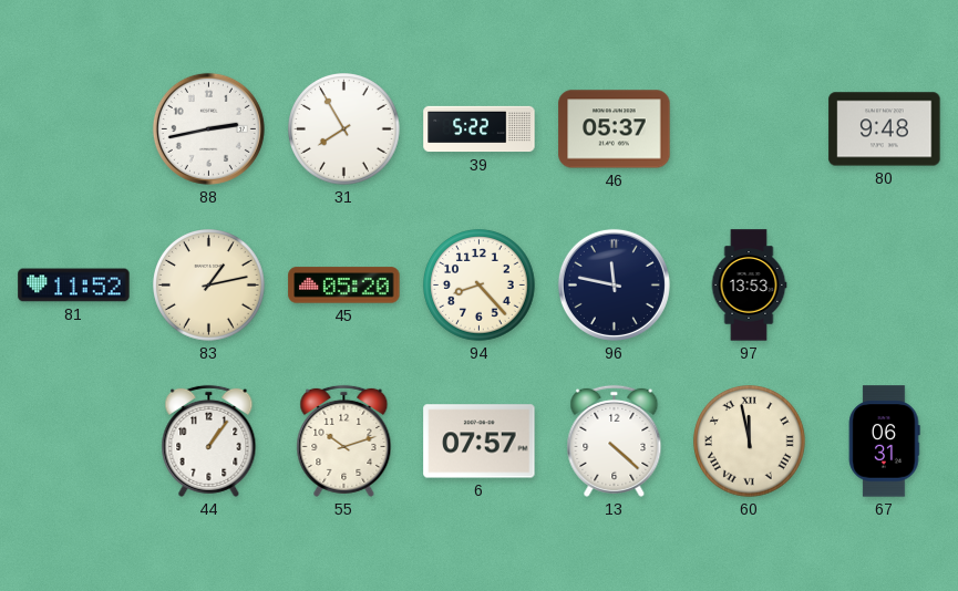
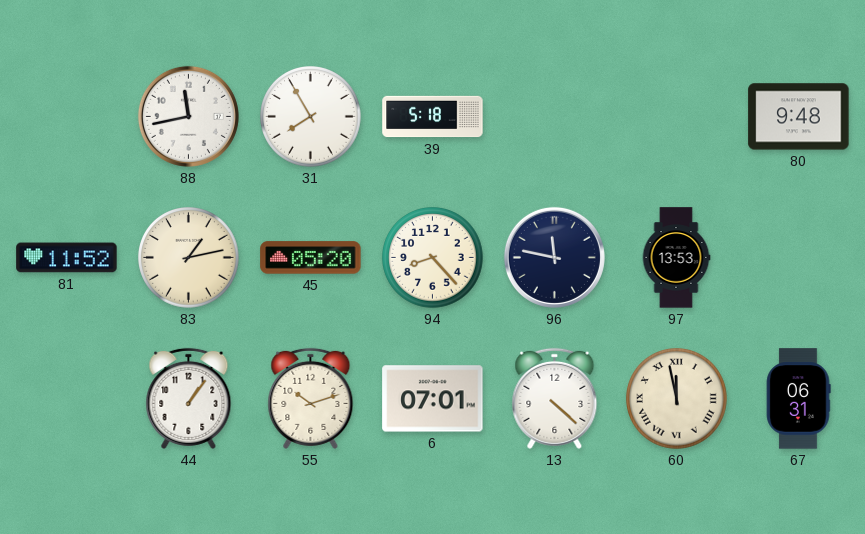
88: 2:43 -> 11:43 (188, 116)
39: 5:22 -> 5:18 (433, 117)
46: 05:37 -> none (615, 129)
6: 07:57 -> 07:01 (433, 399)
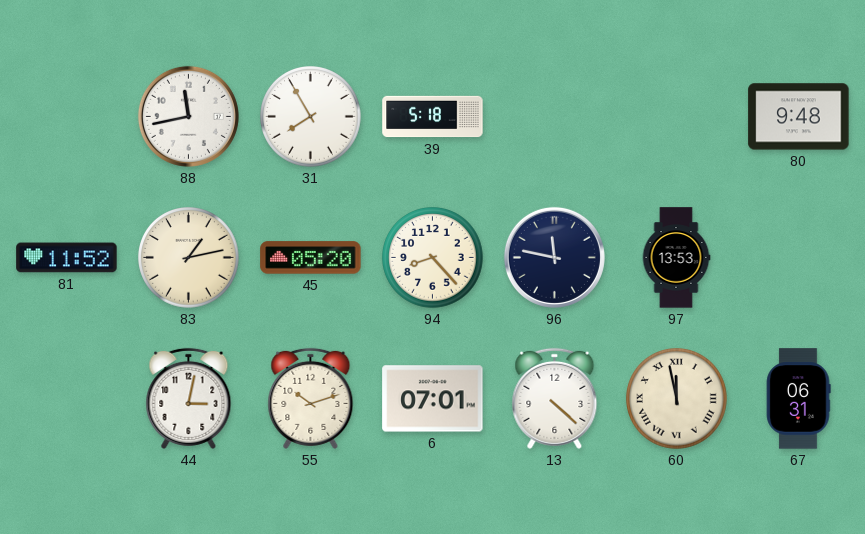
44: 1:06 -> 3:02 (189, 398)
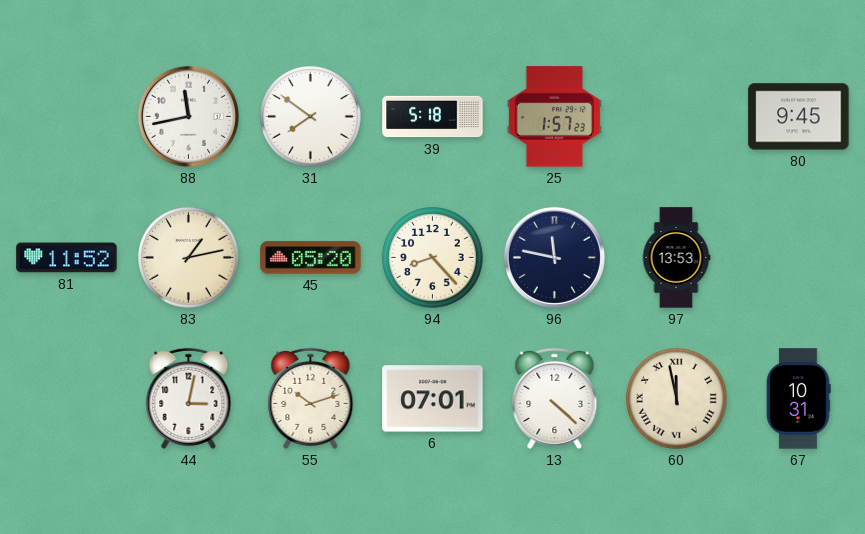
31: 7:55 -> 7:51 (311, 117)
25: none -> 1:57 (554, 117)
80: 9:48 -> 9:45 (799, 117)
67: 06:31 -> 10:31 (798, 399)
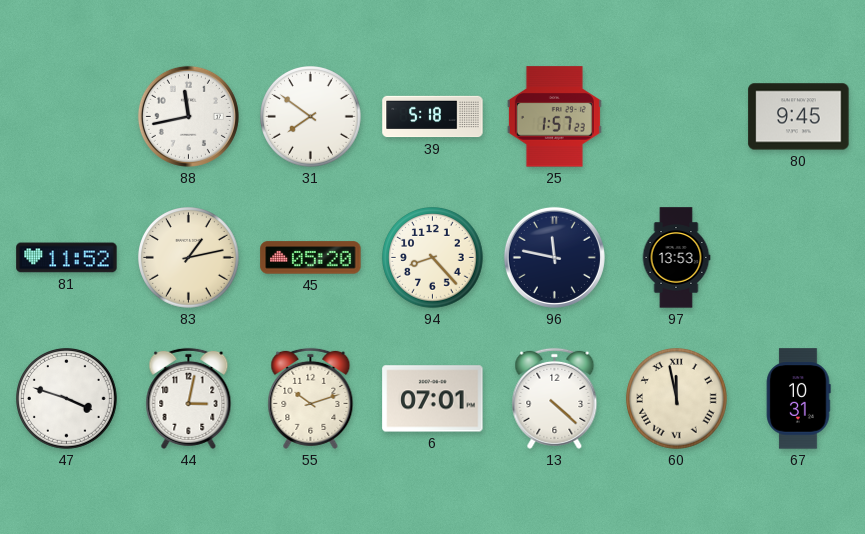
47: none -> 3:48 (67, 399)
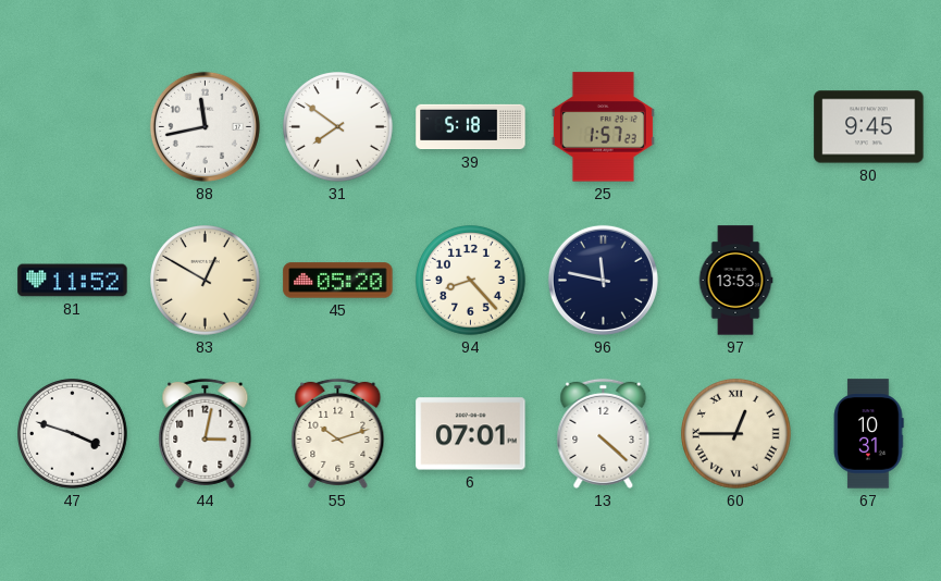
83: 1:13 -> 12:50 (206, 281)
60: 11:58 -> 12:45 (736, 434)
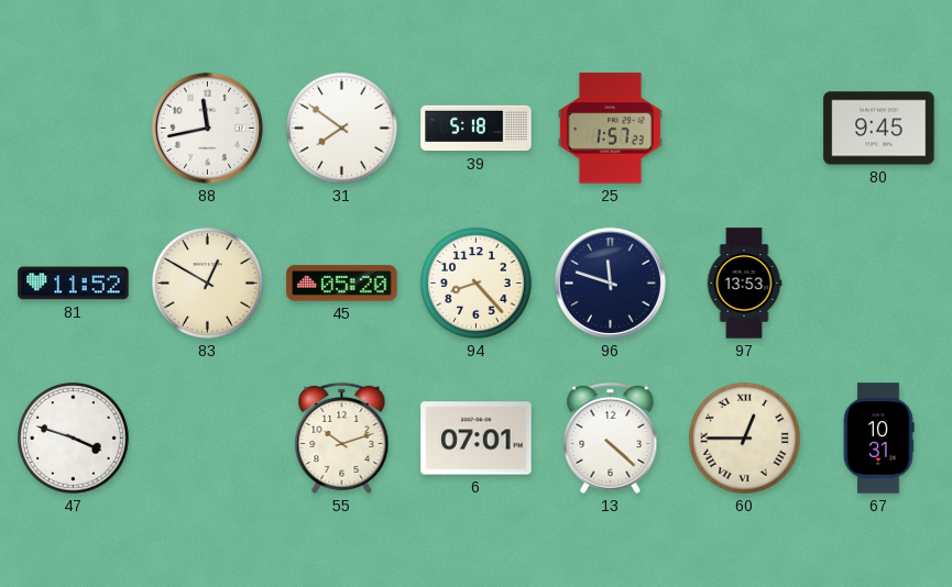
96: 11:47 -> 11:48 (610, 283)
44: 3:02 -> none (206, 433)
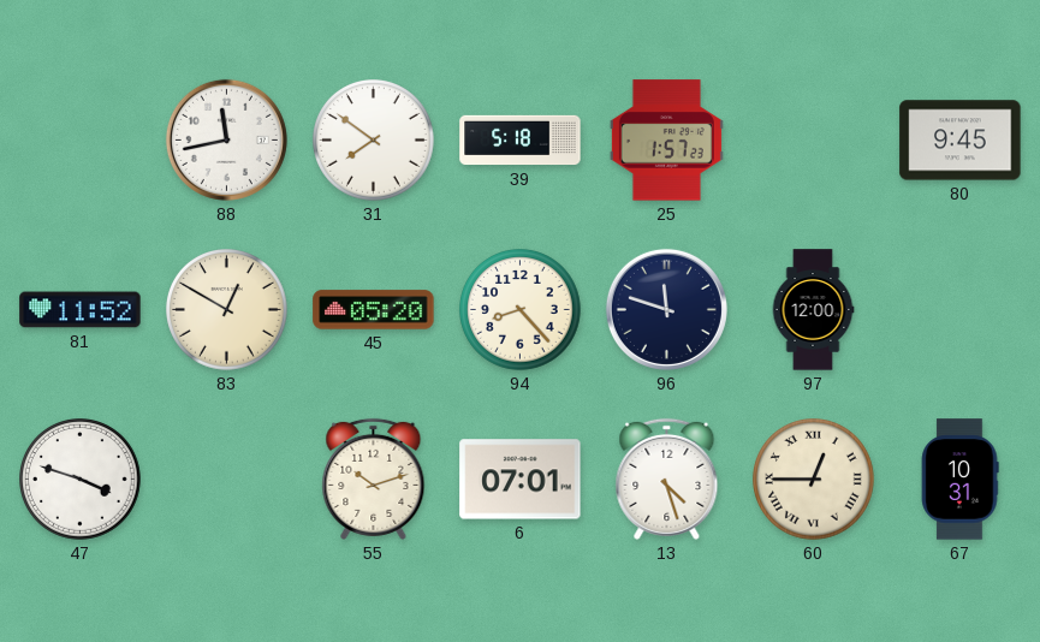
97: 13:53 -> 12:00 (813, 310)
13: 4:22 -> 4:27 (667, 478)
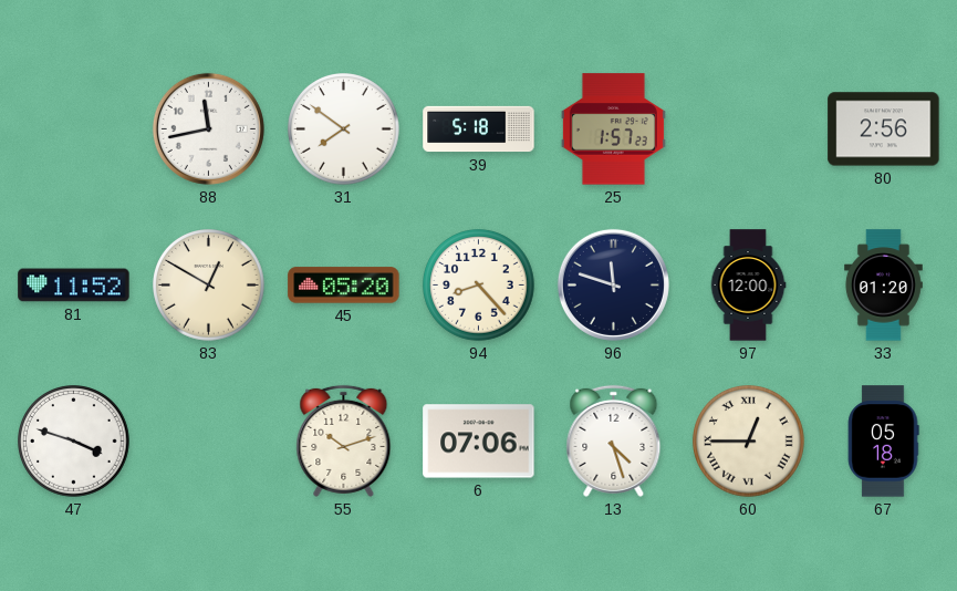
80: 9:45 -> 2:56 (884, 129)
33: none -> 01:20 (883, 286)
6: 07:01 -> 07:06 (479, 442)
67: 10:31 -> 05:18 (883, 442)
